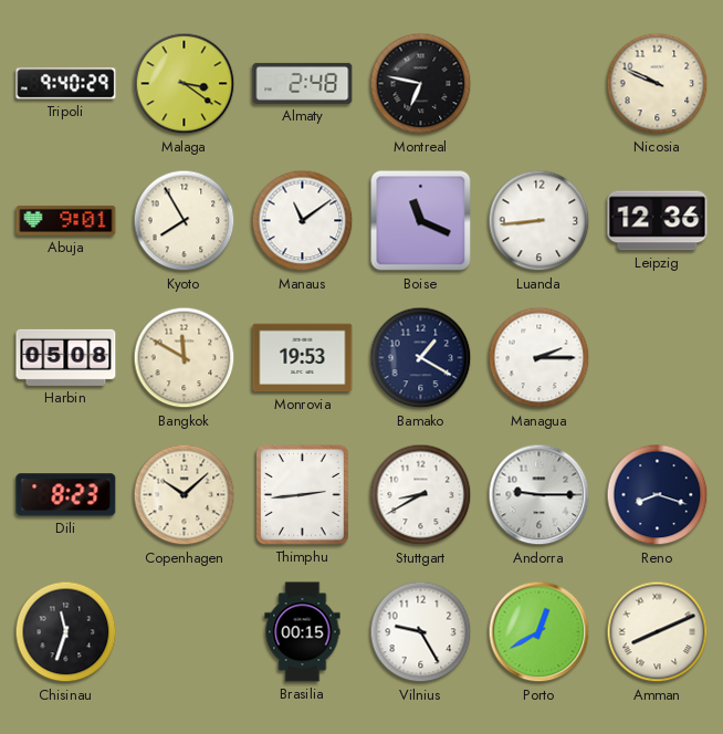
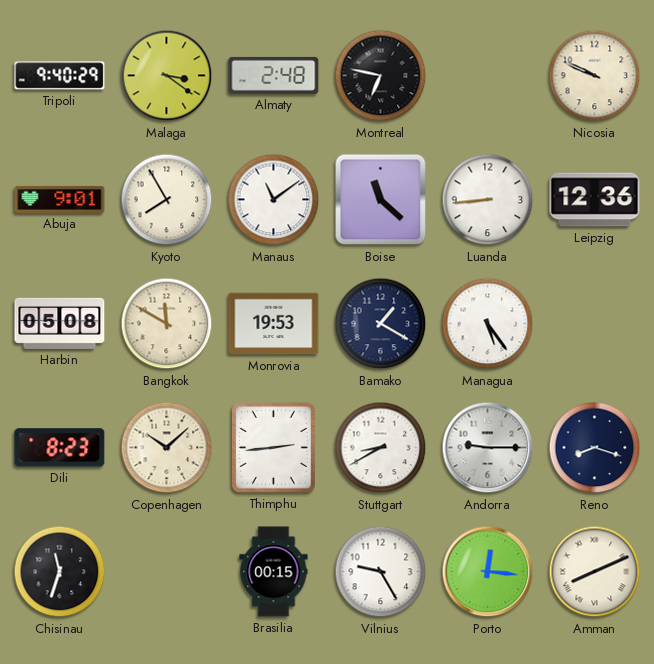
Boise: 11:19 -> 11:22 (381, 200)
Managua: 2:15 -> 5:24 (488, 324)
Porto: 12:40 -> 12:16 (488, 572)
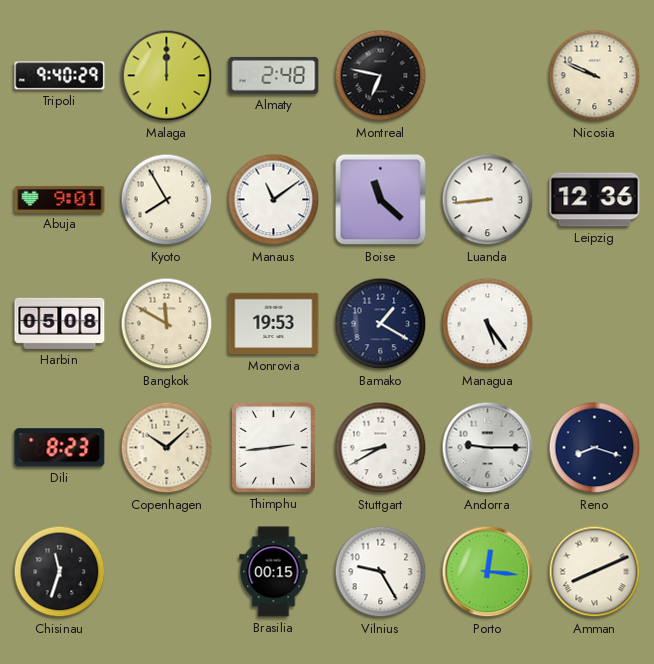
Malaga: 3:21 -> 12:00 (167, 76)
